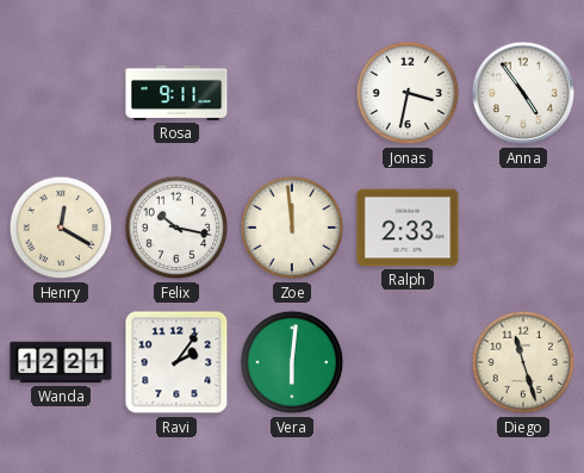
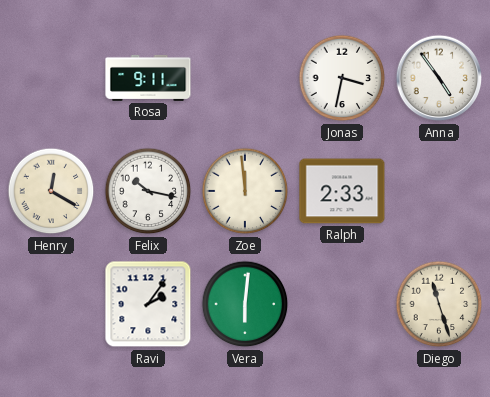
Wanda: 12:21 -> none (61, 362)
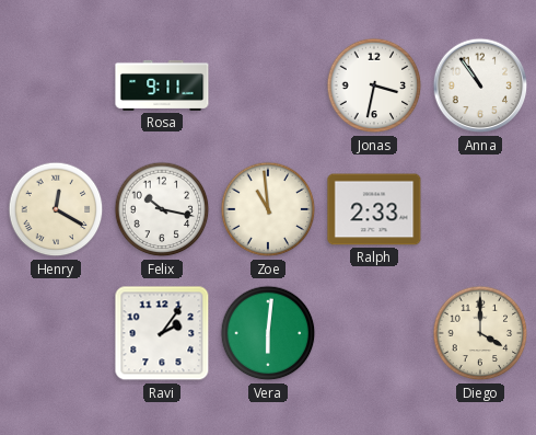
Anna: 4:54 -> 10:54 (480, 85)
Zoe: 11:59 -> 10:59 (268, 209)
Diego: 11:27 -> 4:00 (480, 333)
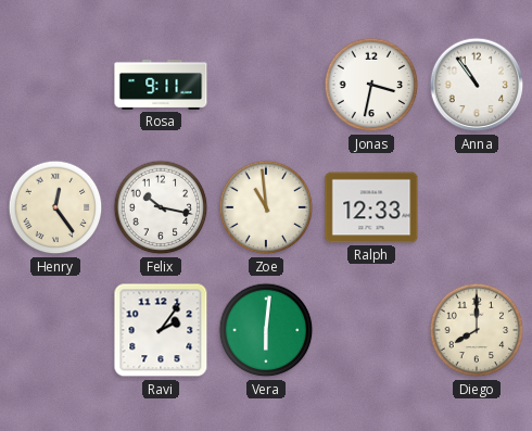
Henry: 12:20 -> 12:24 (55, 207)
Ralph: 2:33 -> 12:33 (371, 207)
Diego: 4:00 -> 8:00 (477, 330)
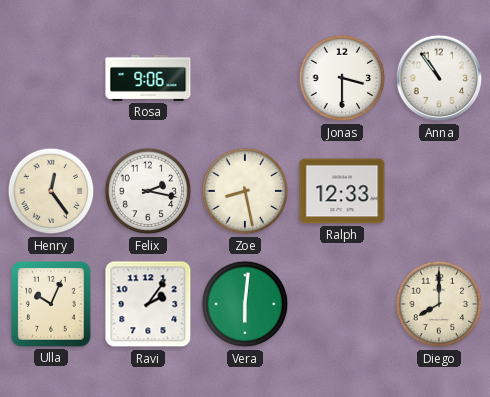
Rosa: 9:11 -> 9:06 (148, 78)
Jonas: 3:32 -> 3:30 (342, 78)
Felix: 10:17 -> 2:17 (148, 191)
Zoe: 10:59 -> 8:28 (245, 191)
Ulla: none -> 10:04 (52, 304)
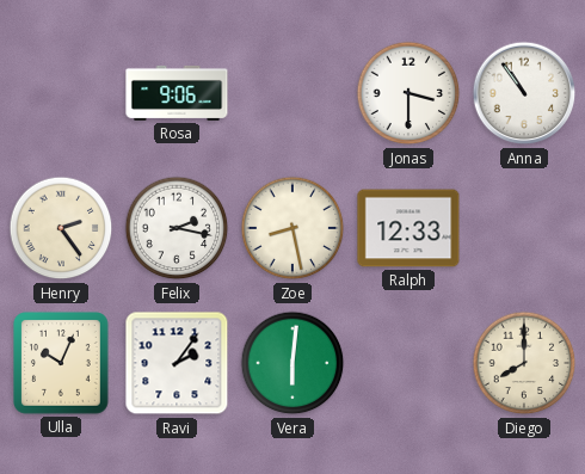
Henry: 12:24 -> 2:24 (61, 228)
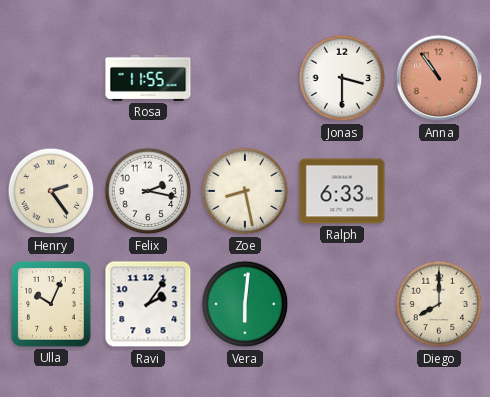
Rosa: 9:06 -> 11:55 (148, 78)
Anna dial: white -> salmon (439, 78)
Ralph: 12:33 -> 6:33 (342, 191)
